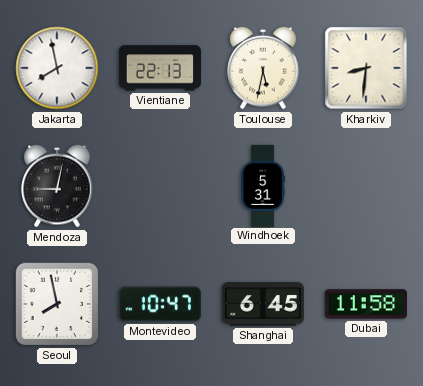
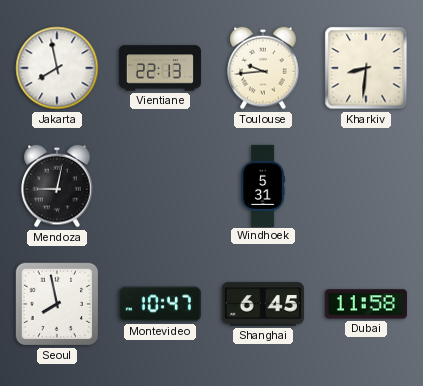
Toulouse: 5:32 -> 9:44 (263, 68)
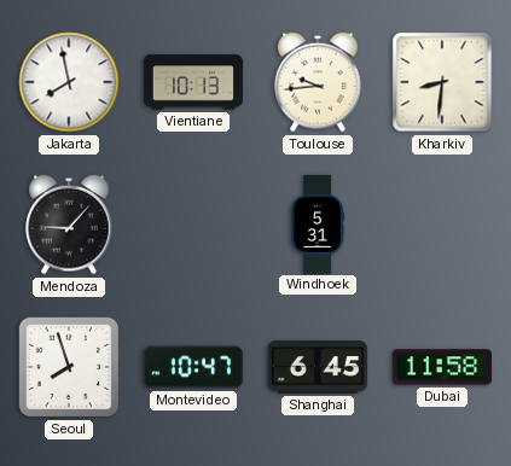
Vientiane: 22:13 -> 10:13 (193, 82)
Mendoza: 9:02 -> 9:07 (69, 225)
Seoul: 7:58 -> 7:57 (69, 367)
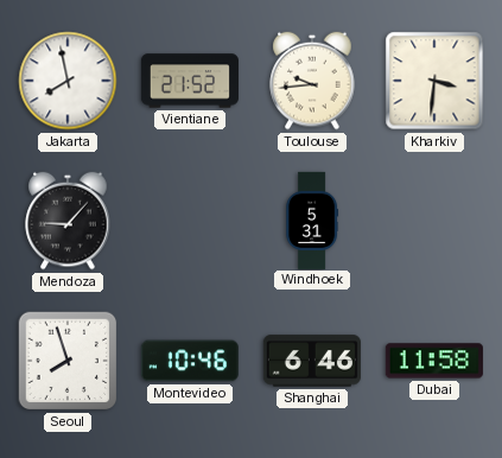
Vientiane: 10:13 -> 21:52 (190, 81)
Kharkiv: 8:31 -> 3:31 (434, 81)
Montevideo: 10:47 -> 10:46 (190, 361)
Shanghai: 6:45 -> 6:46 (312, 361)
